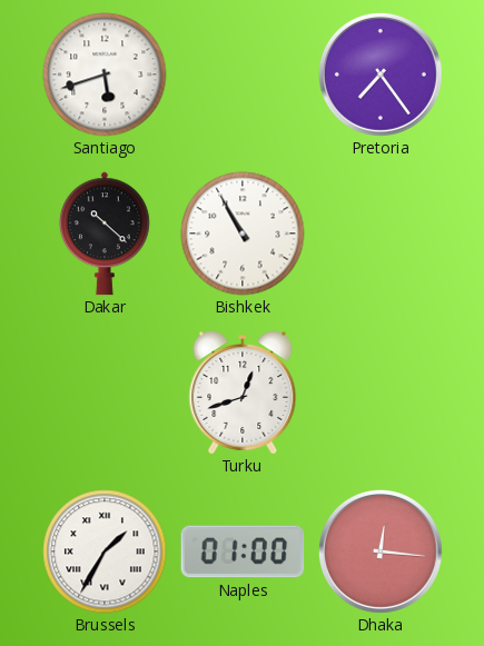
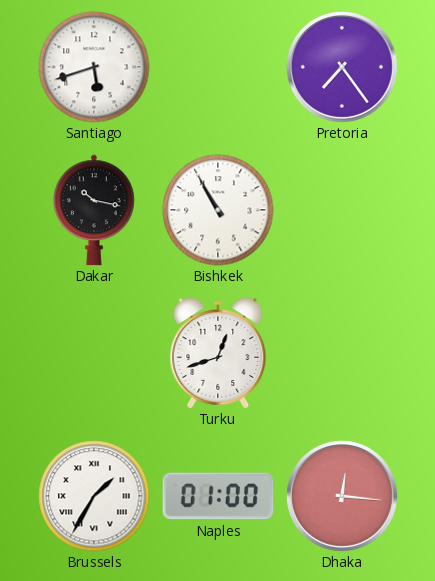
Dakar: 10:22 -> 10:17 (94, 210)
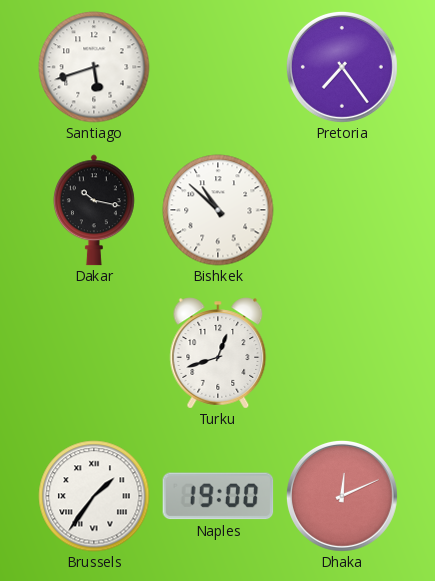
Bishkek: 10:55 -> 10:52 (218, 210)
Brussels: 1:35 -> 1:36 (94, 496)
Naples: 01:00 -> 19:00 (218, 496)
Dhaka: 12:16 -> 12:11 (342, 496)
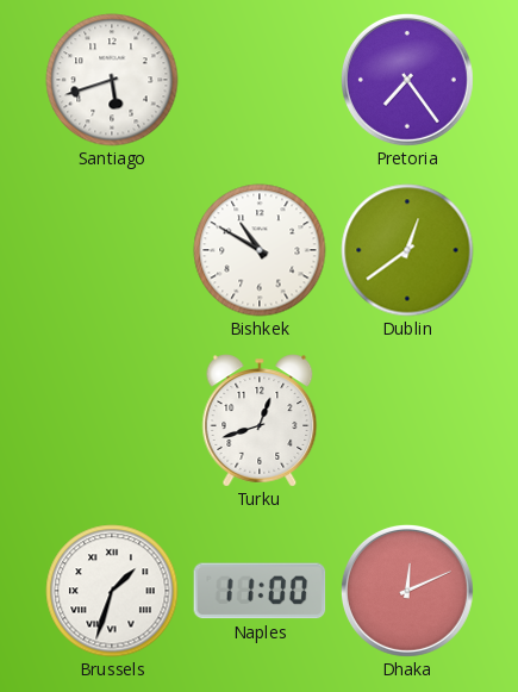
Dakar: 10:17 -> none (94, 210)
Bishkek: 10:52 -> 10:50 (260, 250)
Dublin: none -> 12:39 (407, 250)
Brussels: 1:36 -> 1:33 (112, 591)
Naples: 19:00 -> 11:00 (260, 591)
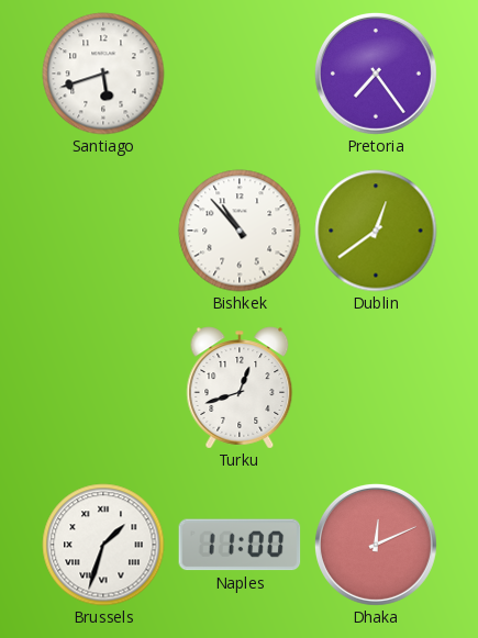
Bishkek: 10:50 -> 10:53 (240, 231)
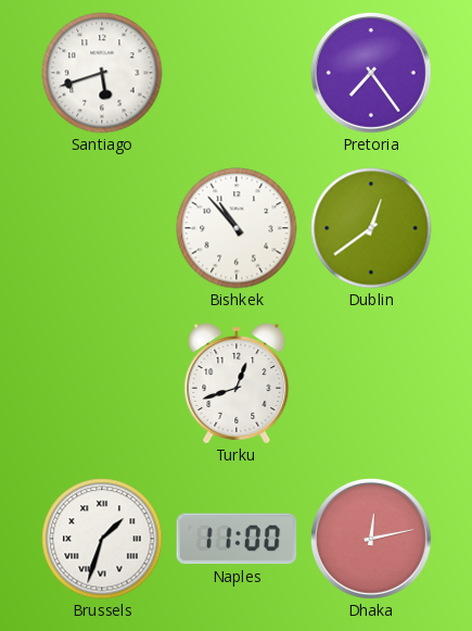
Dhaka: 12:11 -> 12:13 (371, 539)
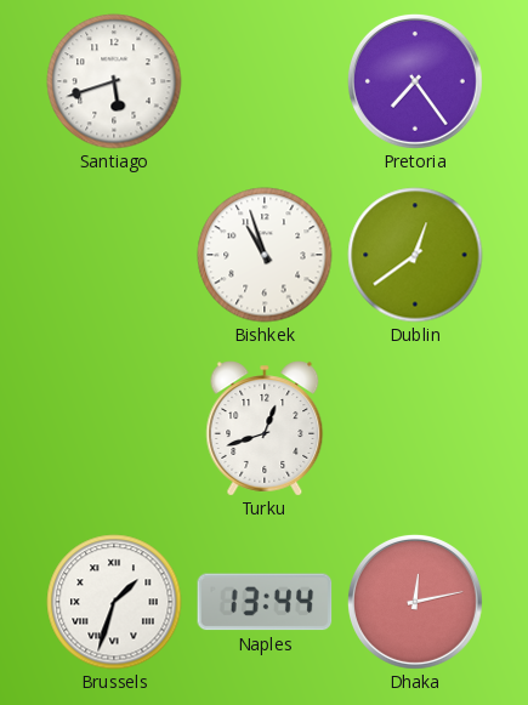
Bishkek: 10:53 -> 10:57 (265, 255)
Naples: 11:00 -> 13:44 (265, 602)
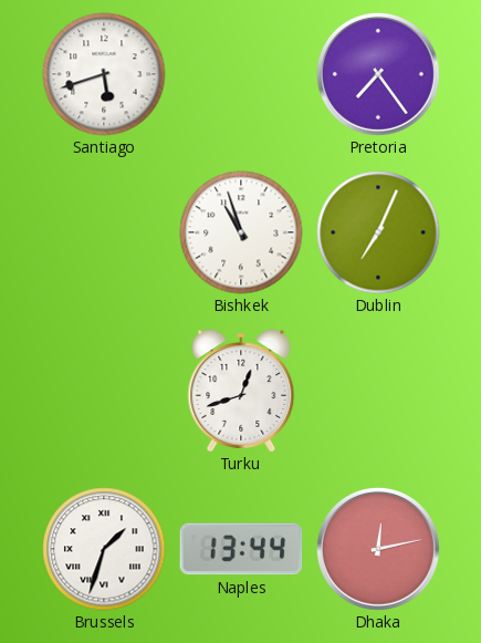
Dublin: 12:39 -> 7:04 (378, 232)
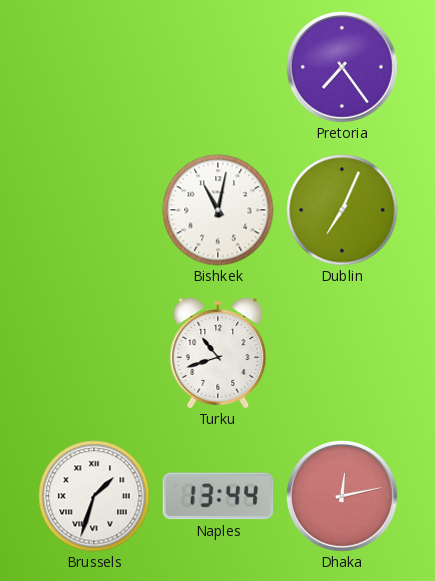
Santiago: 5:42 -> none (104, 74)
Bishkek: 10:57 -> 11:02 (218, 210)
Turku: 12:42 -> 10:42 (218, 353)
